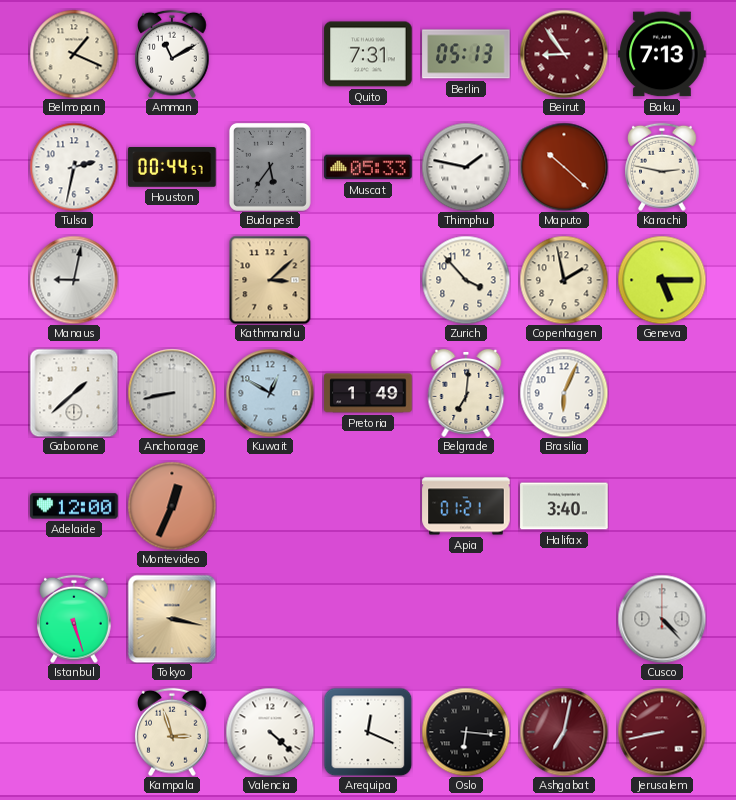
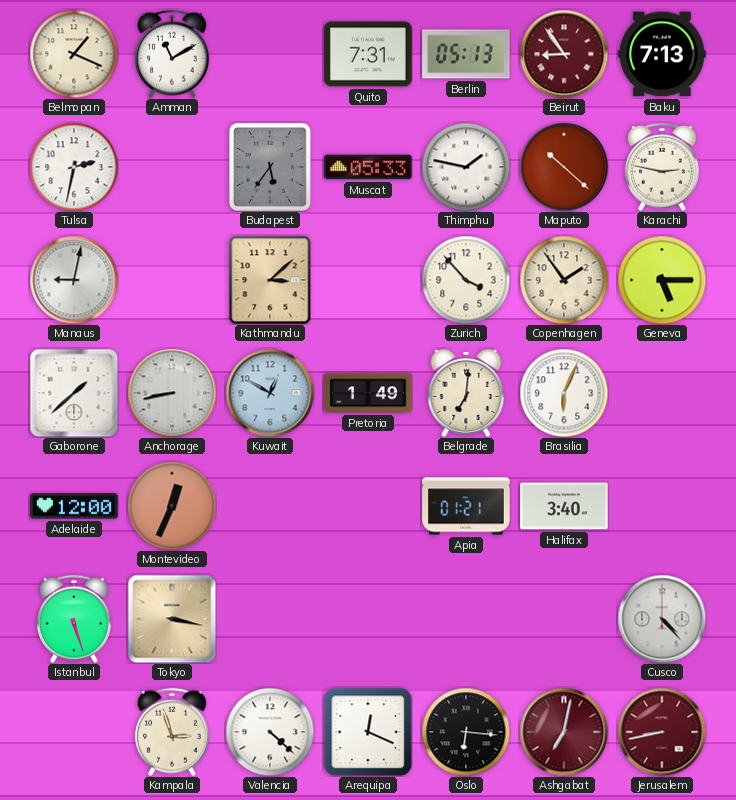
Houston: 00:44 -> none (172, 168)
Copenhagen: 1:58 -> 1:54 (564, 280)
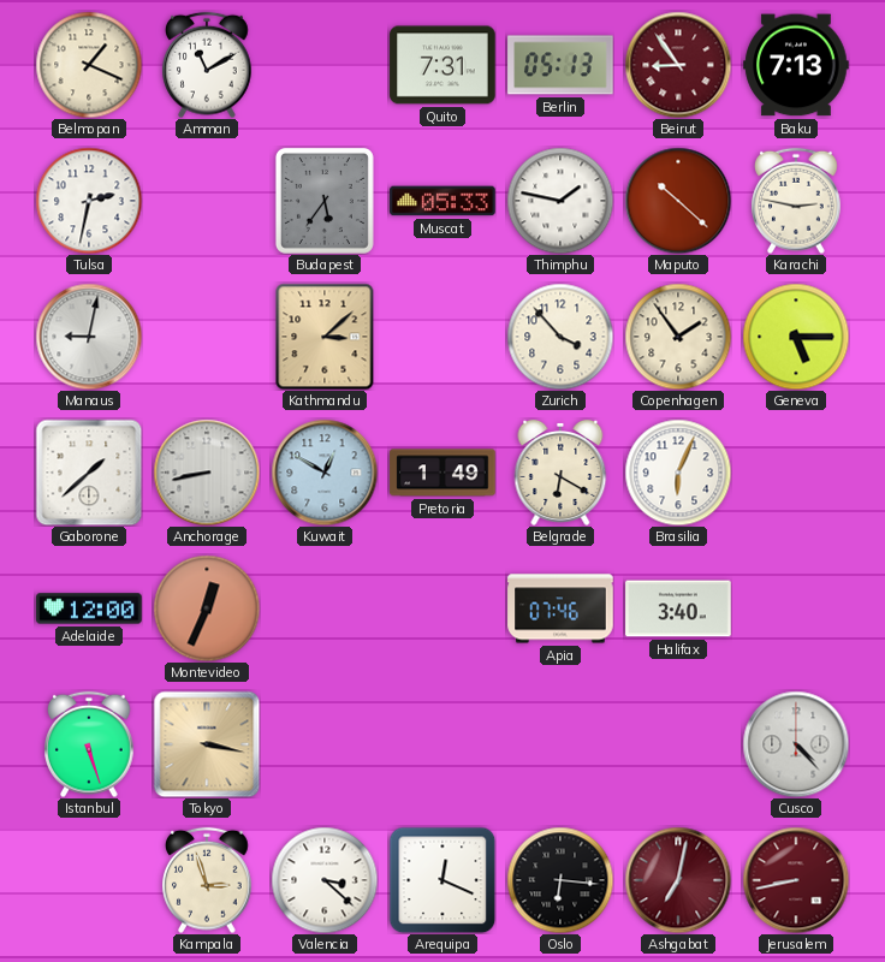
Belgrade: 7:01 -> 6:20 (560, 474)
Apia: 01:21 -> 07:46 (560, 608)
Valencia: 4:22 -> 3:22 (325, 880)
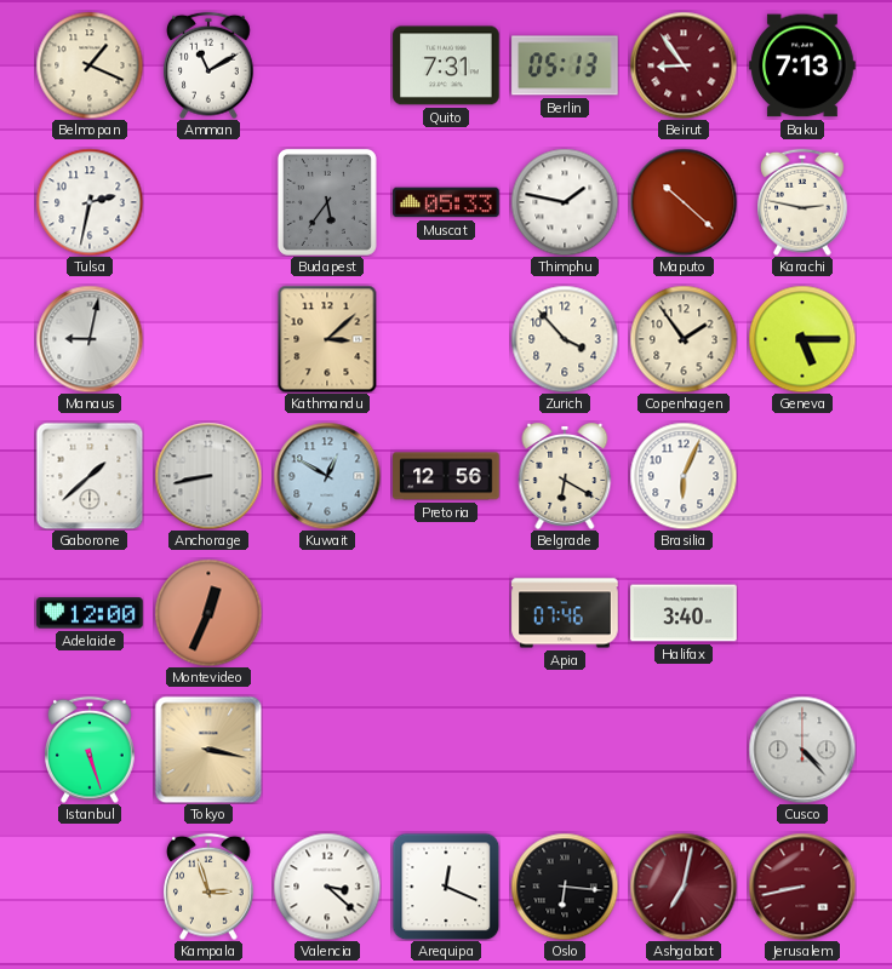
Pretoria: 1:49 -> 12:56 (446, 476)
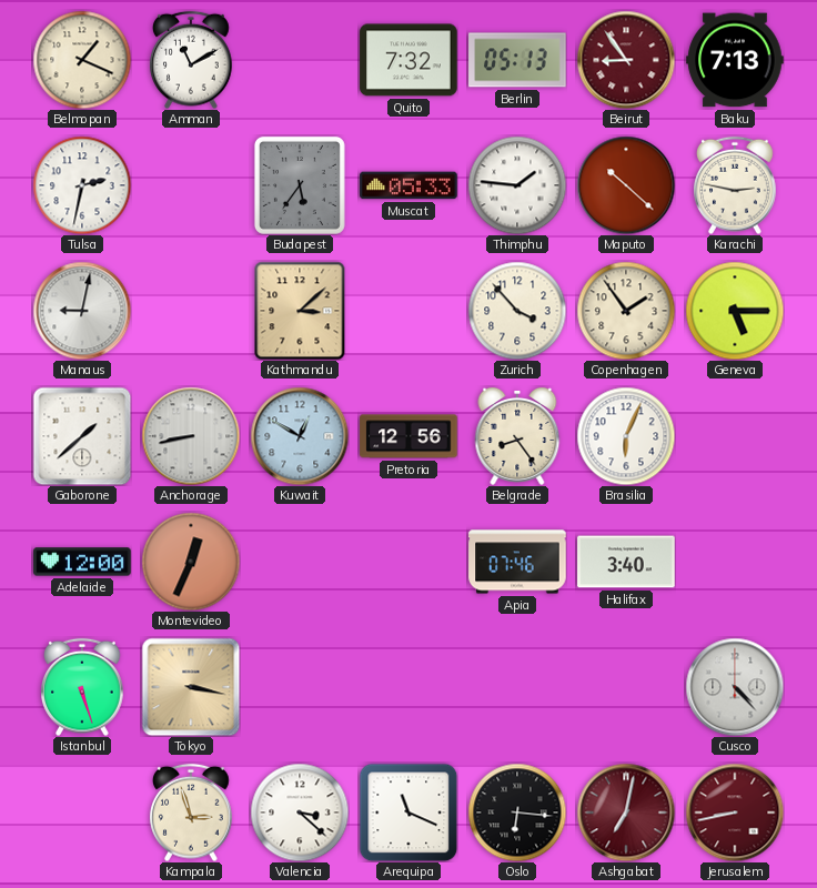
Quito: 7:31 -> 7:32 (408, 60)
Thimphu: 1:47 -> 1:46 (517, 185)
Belgrade: 6:20 -> 8:24 (517, 437)
Arequipa: 12:19 -> 11:19 (408, 813)
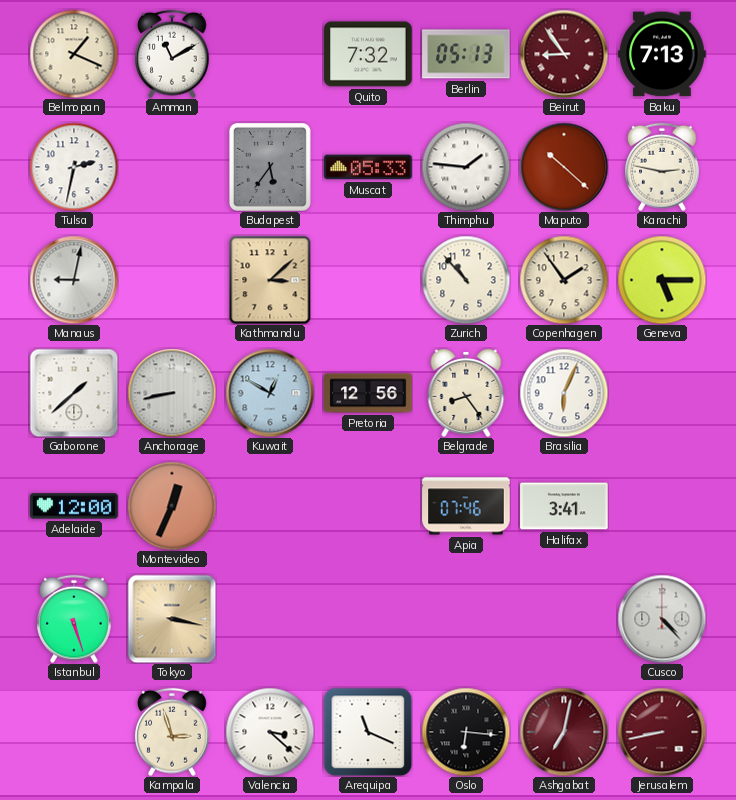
Zurich: 3:53 -> 10:53 (466, 280)
Halifax: 3:40 -> 3:41 (564, 506)
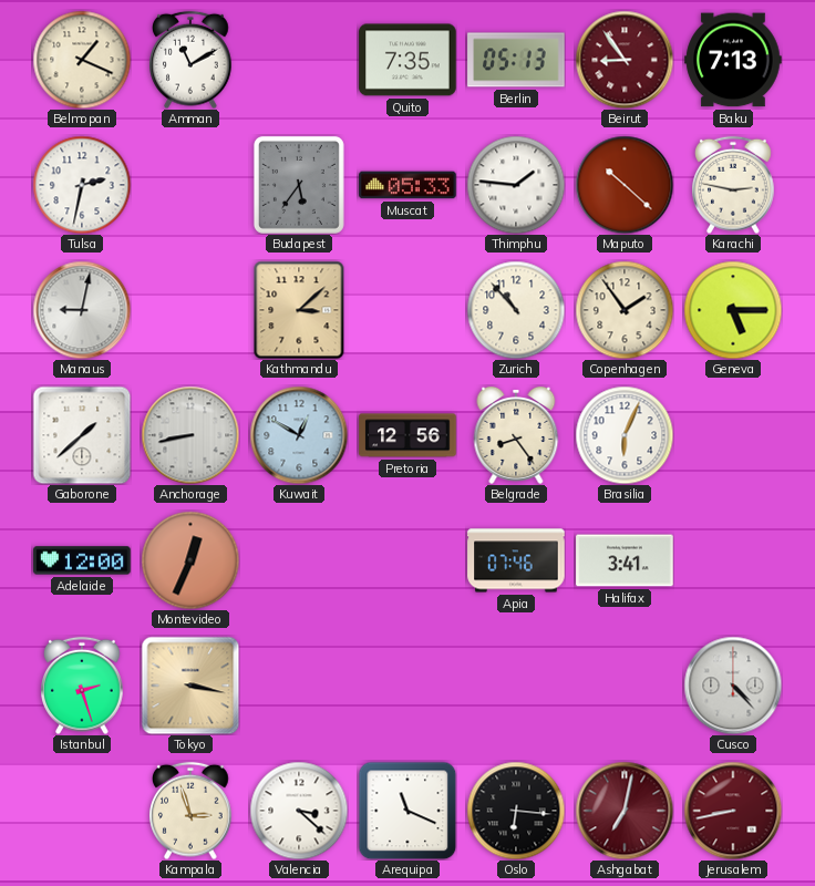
Quito: 7:32 -> 7:35 (407, 60)
Istanbul: 5:27 -> 2:27 (83, 686)
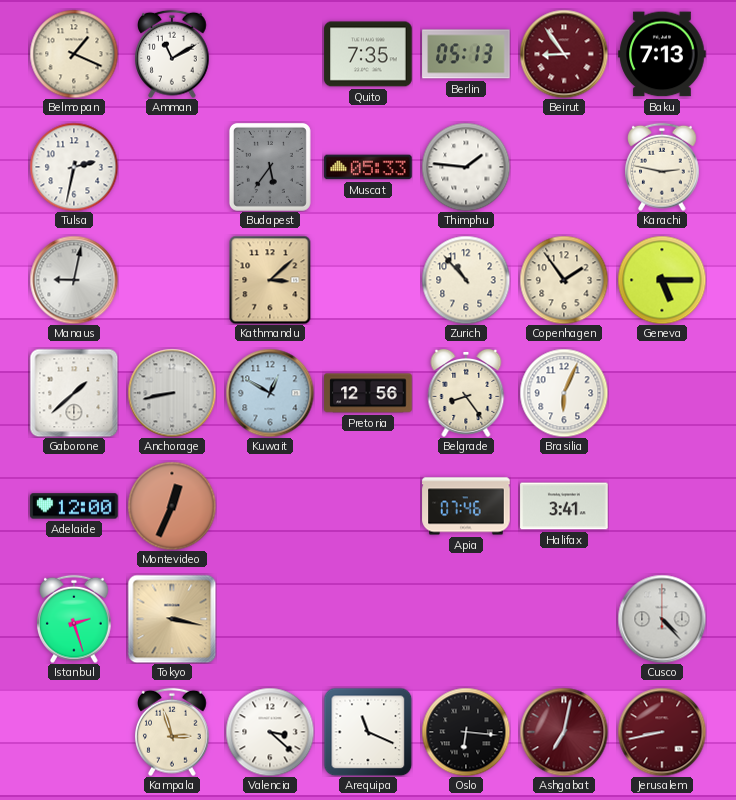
Maputo: 10:22 -> none (625, 185)
